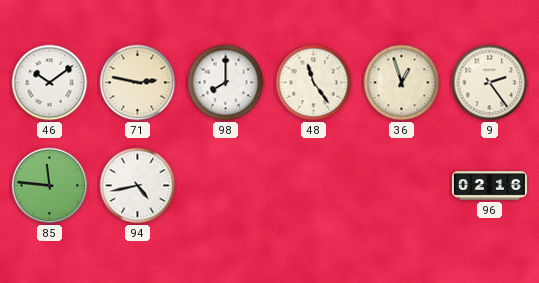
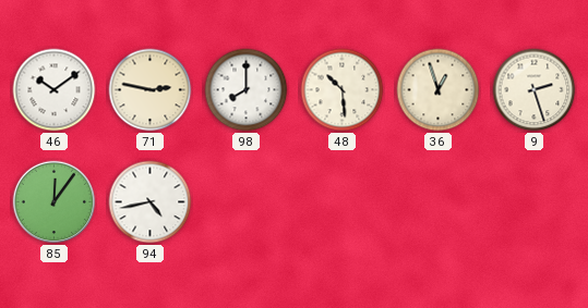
48: 11:24 -> 10:29 (343, 90)
9: 2:24 -> 2:27 (535, 90)
85: 11:46 -> 12:06 (55, 202)
96: 02:16 -> none (489, 186)
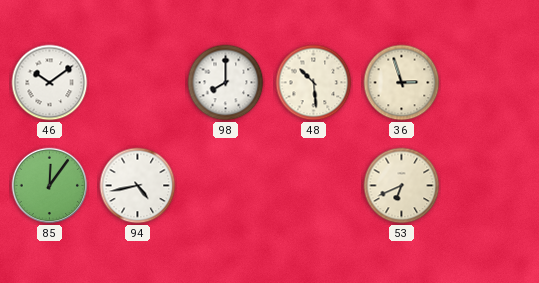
71: 2:47 -> none (151, 90)
36: 12:57 -> 2:57 (402, 83)
9: 2:27 -> none (535, 90)
53: none -> 6:41 (402, 186)
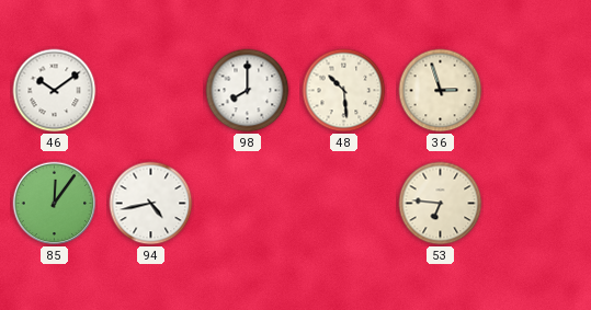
53: 6:41 -> 6:46 (441, 204)
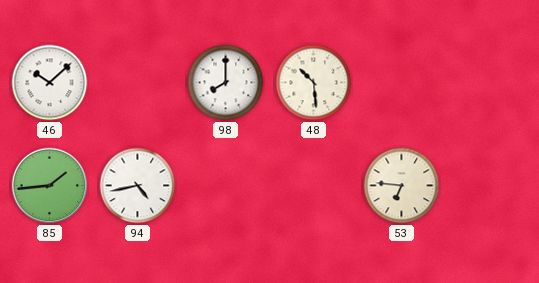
46: 10:09 -> 10:08 (50, 83)
36: 2:57 -> none (441, 91)
85: 12:06 -> 1:44 (50, 186)
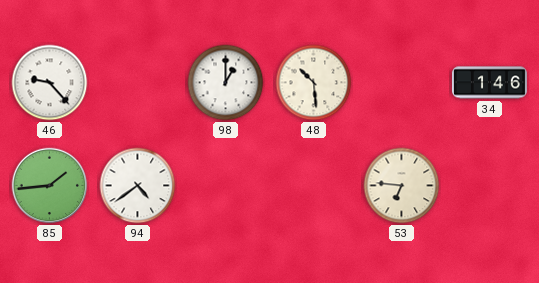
46: 10:08 -> 9:23 (50, 83)
98: 8:00 -> 1:00 (226, 83)
34: none -> 1:46 (489, 83)
94: 4:43 -> 4:39 (138, 186)
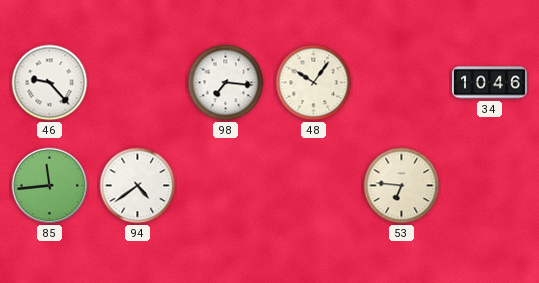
98: 1:00 -> 7:16 (226, 83)
48: 10:29 -> 10:06 (314, 83)
34: 1:46 -> 10:46 (489, 83)
85: 1:44 -> 11:44 (50, 186)
